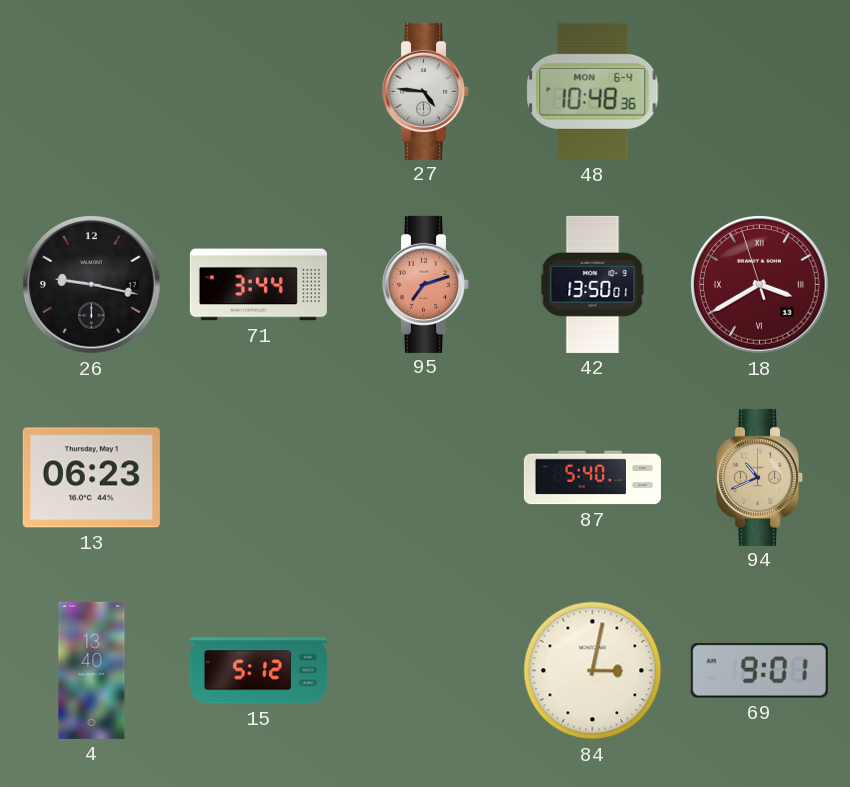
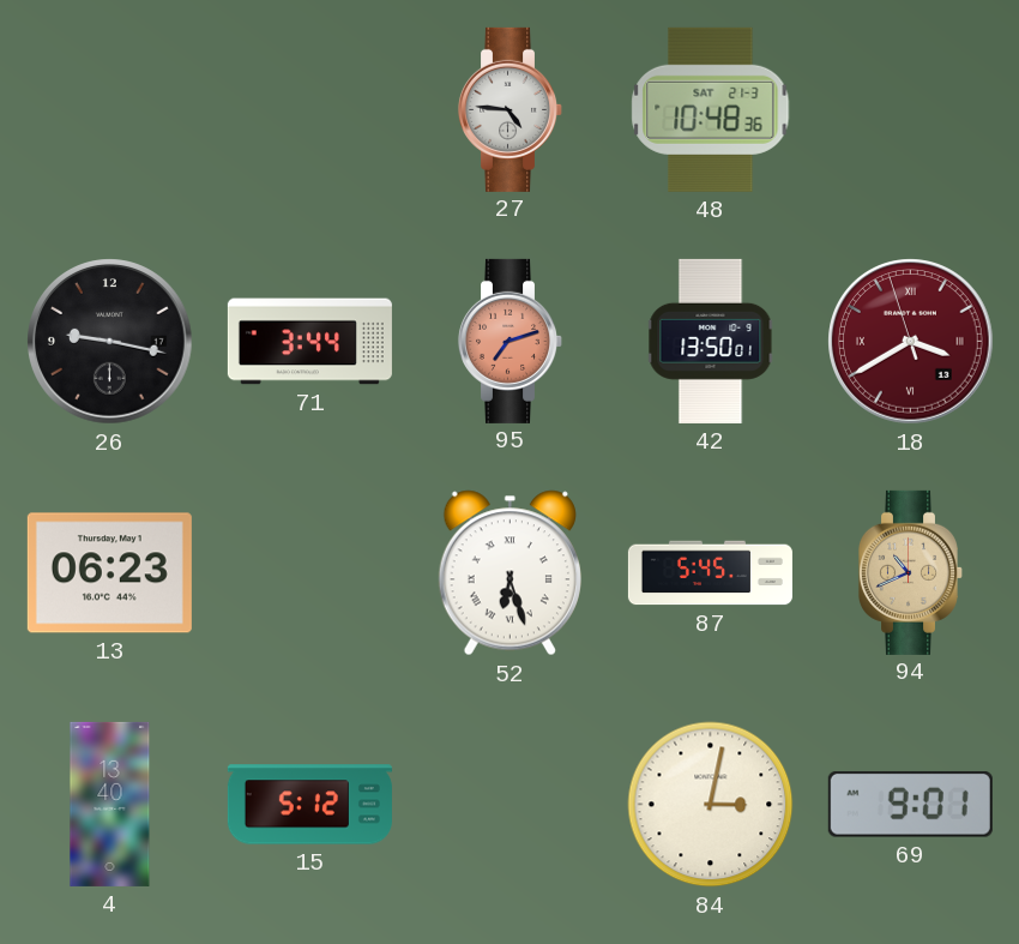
48 date: MON 6-4 -> SAT 21-3 (711, 109)
52: none -> 6:27 (509, 573)
87: 5:40 -> 5:45 (710, 573)
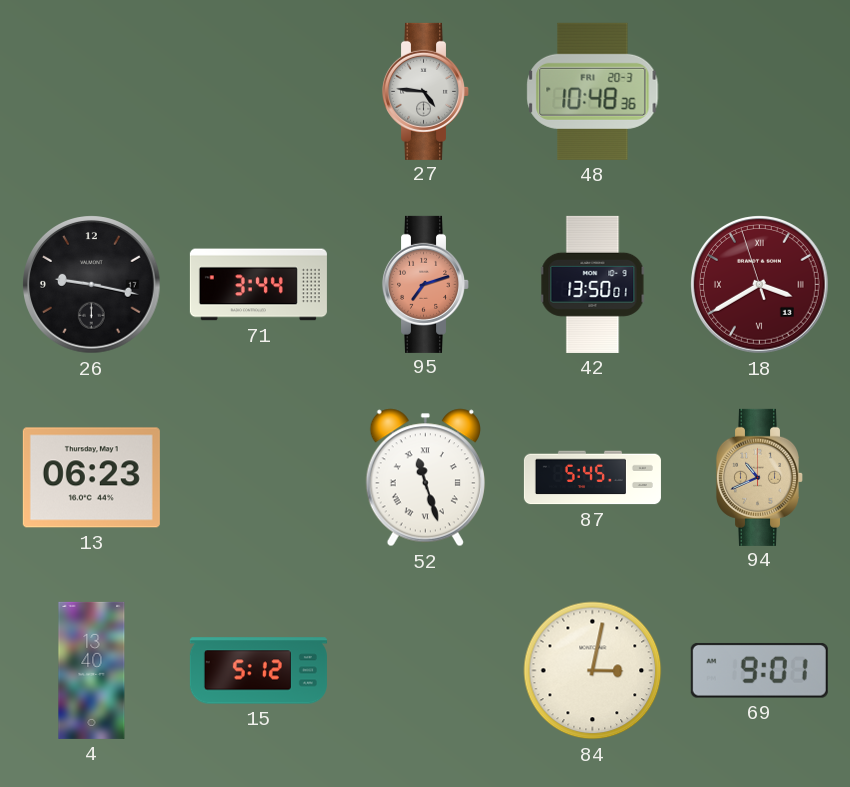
48 date: SAT 21-3 -> FRI 20-3 (593, 91)
52: 6:27 -> 11:27 (425, 478)
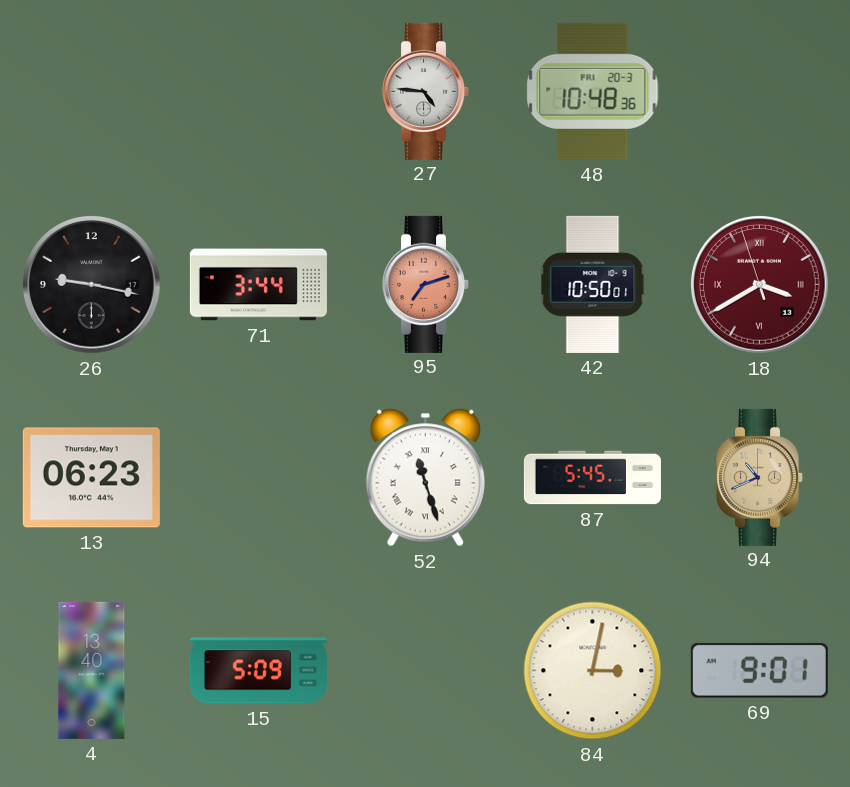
42: 13:50 -> 10:50 (593, 284)
15: 5:12 -> 5:09 (258, 671)
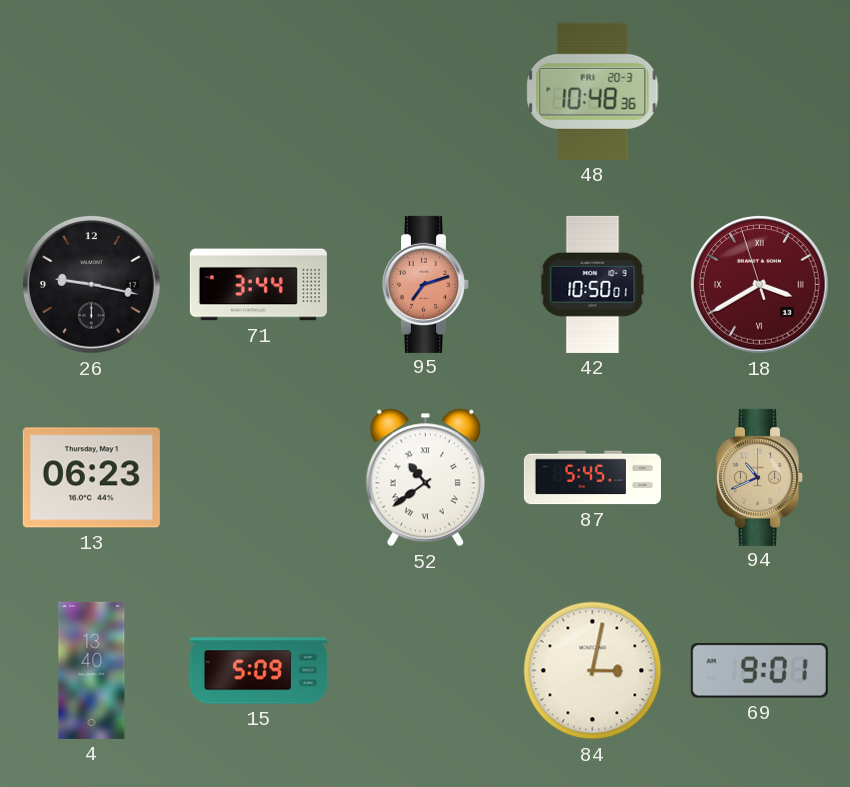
27: 4:46 -> none (425, 91)
52: 11:27 -> 10:39 (425, 478)
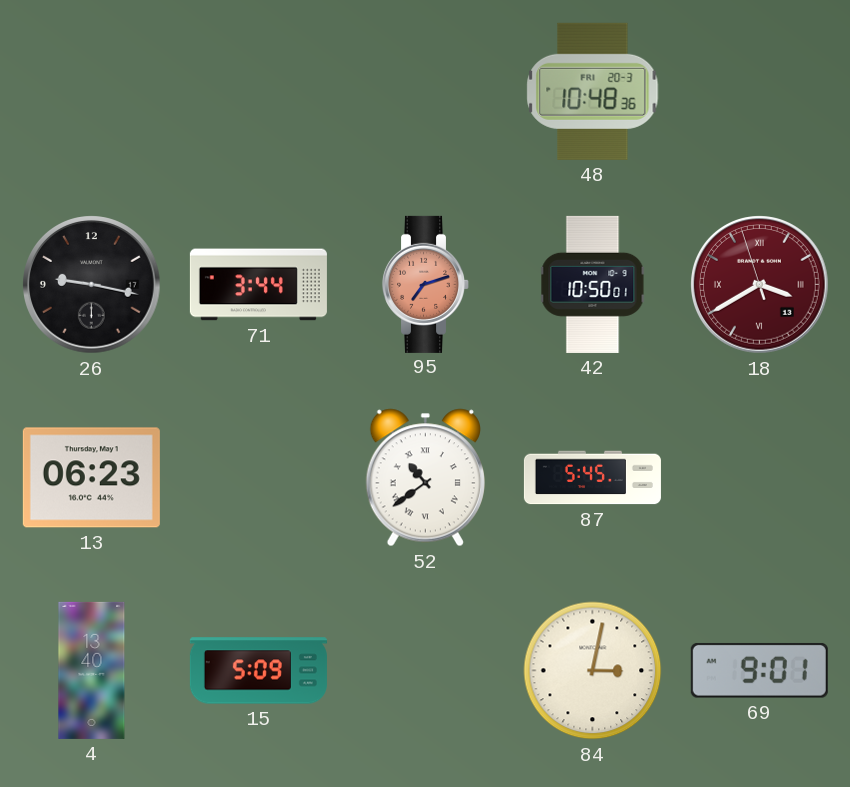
94: 10:41 -> none (759, 477)
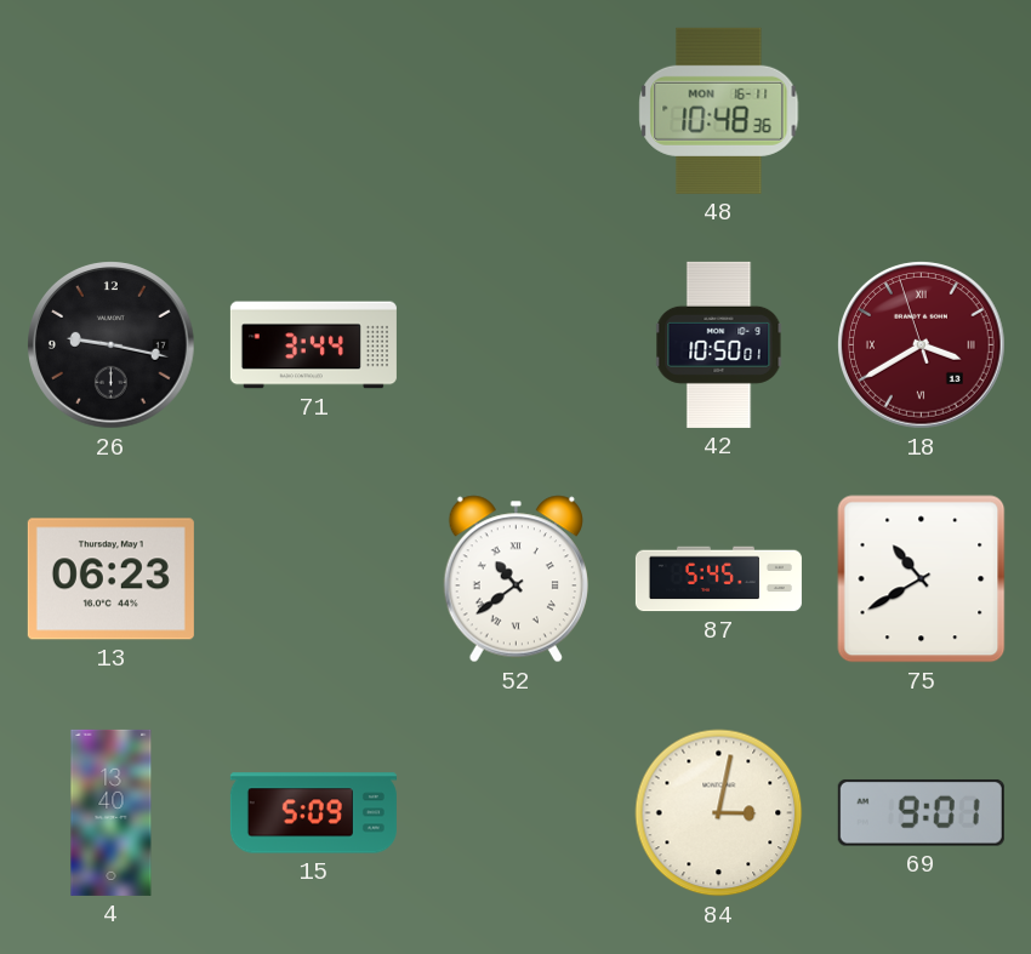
48 date: FRI 20-3 -> MON 16-11 (719, 110)
95: 7:12 -> none (425, 284)
75: none -> 10:40 (922, 579)
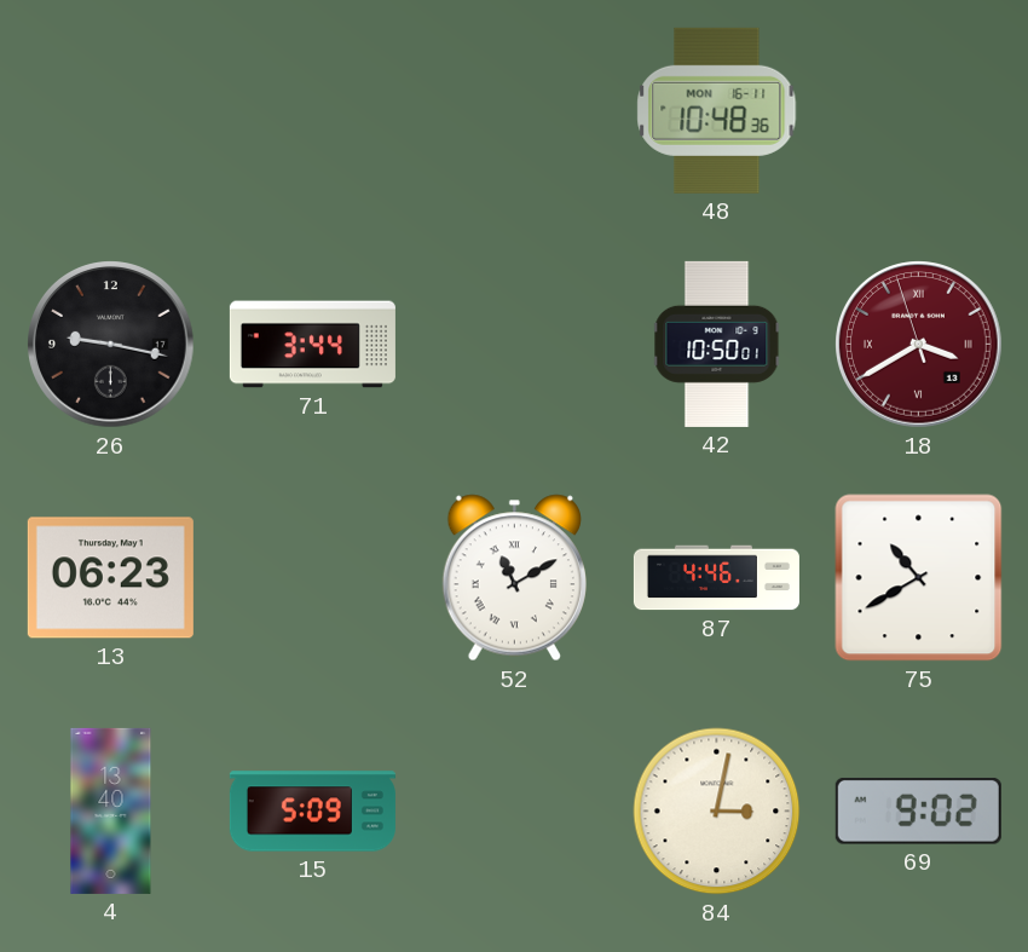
52: 10:39 -> 11:10 (514, 578)
87: 5:45 -> 4:46 (716, 578)
69: 9:01 -> 9:02 (918, 810)
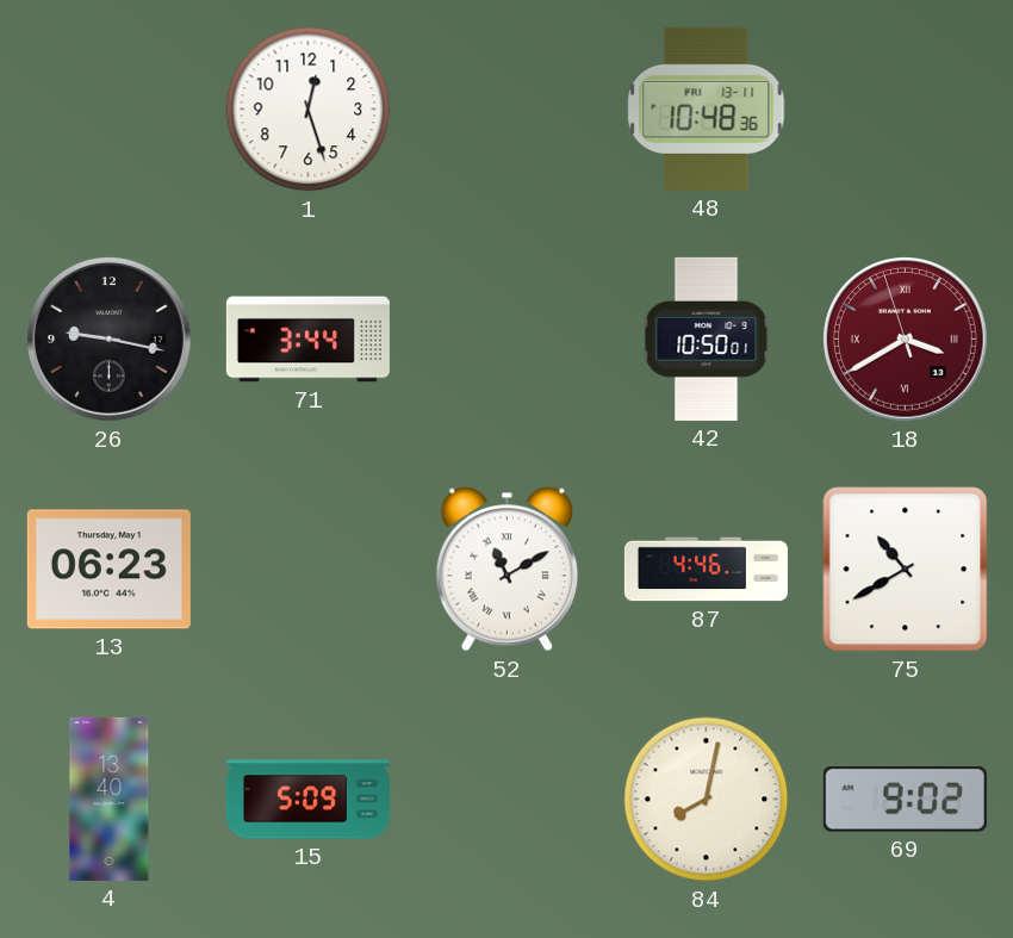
1: none -> 12:27 (309, 110)
48 date: MON 16-11 -> FRI 13-11 (707, 108)
84: 3:02 -> 8:02 (707, 800)
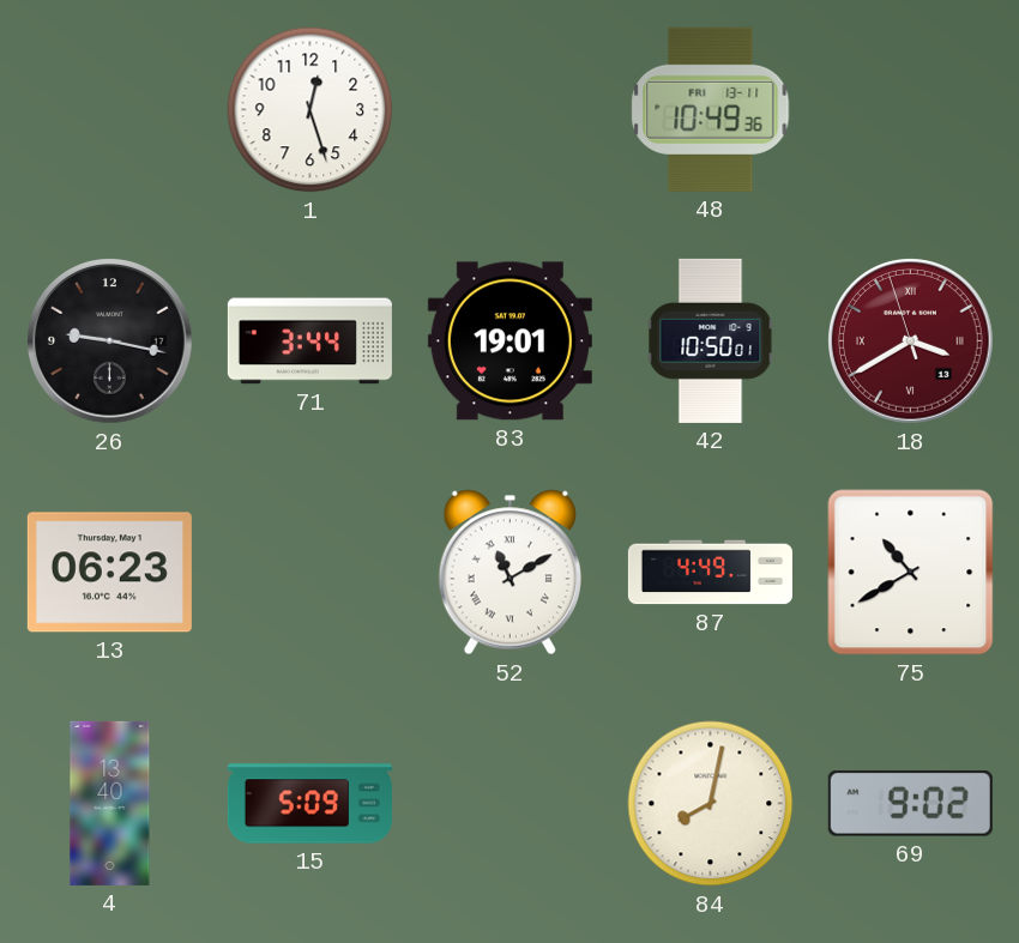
48: 10:48 -> 10:49 (711, 109)
83: none -> 19:01 (509, 341)
87: 4:46 -> 4:49 (710, 573)
